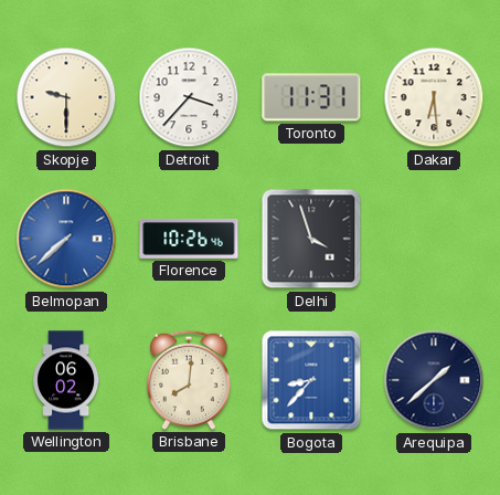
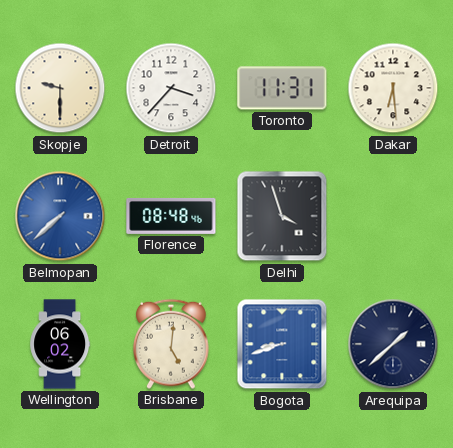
Florence: 10:26 -> 08:48 (171, 216)
Brisbane: 8:01 -> 5:01 (172, 344)
Bogota: 8:37 -> 8:42 (282, 344)
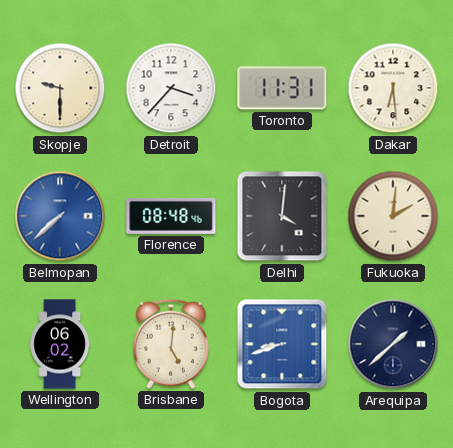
Delhi: 3:57 -> 4:01 (282, 216)
Fukuoka: none -> 2:01 (393, 216)
